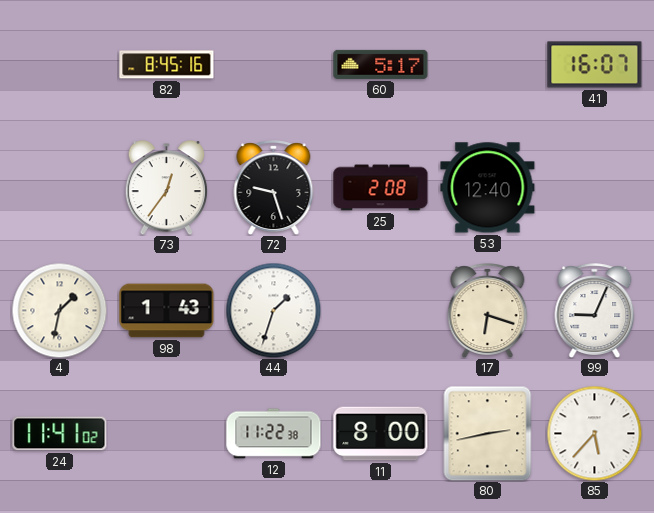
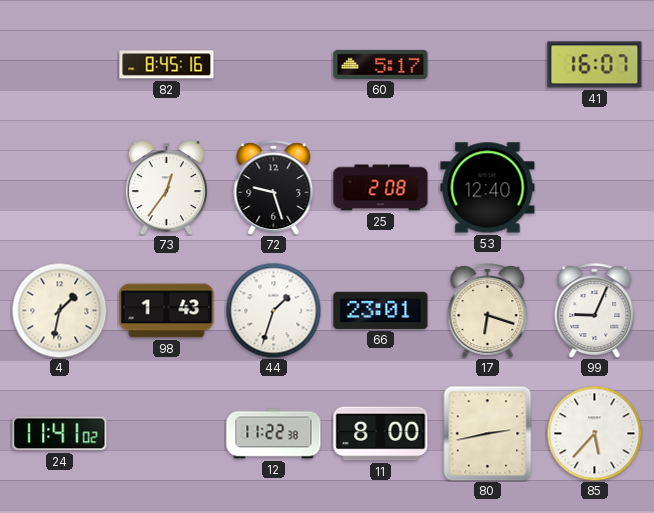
66: none -> 23:01 (381, 310)
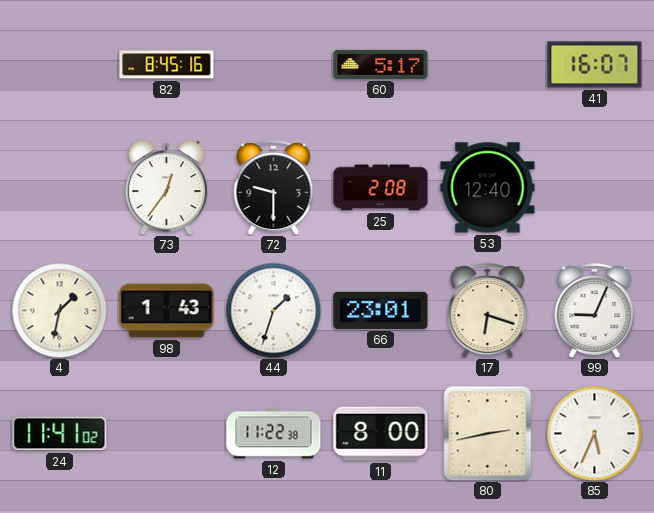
72: 9:27 -> 9:30 (274, 187)
85: 5:37 -> 5:34 (594, 433)
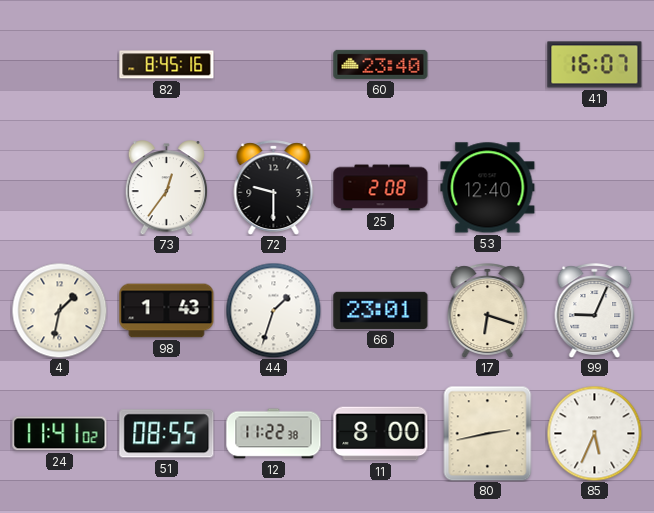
60: 5:17 -> 23:40 (381, 64)
51: none -> 08:55 (167, 434)
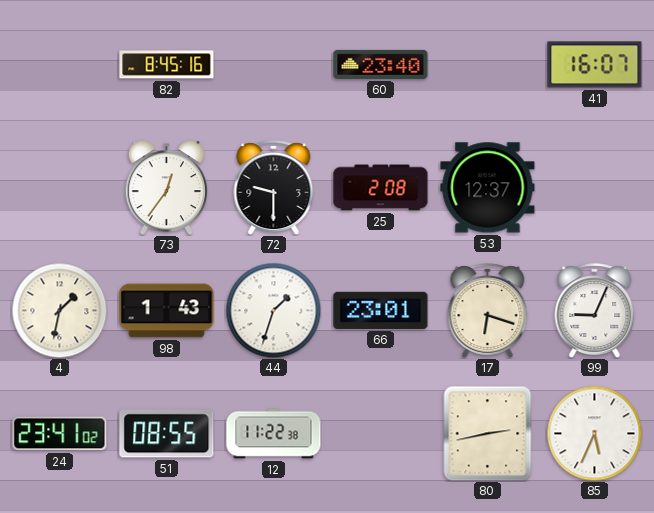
53: 12:40 -> 12:37 (488, 188)
24: 11:41 -> 23:41 (60, 434)
11: 8:00 -> none (381, 434)
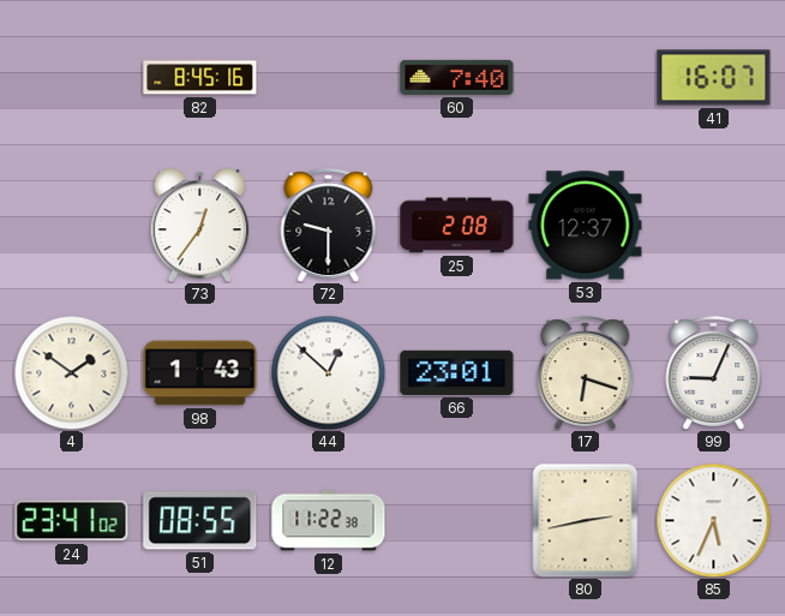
60: 23:40 -> 7:40 (457, 77)
4: 1:32 -> 1:51 (71, 372)
44: 1:33 -> 12:52 (328, 372)
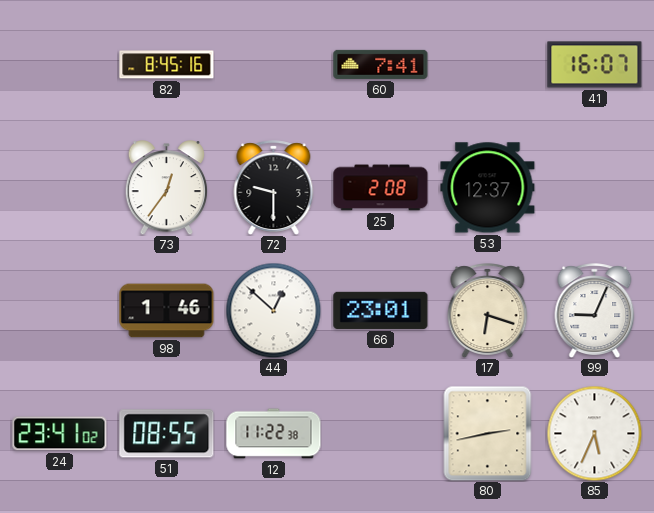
60: 7:40 -> 7:41 (381, 64)
4: 1:51 -> none (71, 372)
98: 1:43 -> 1:46 (167, 311)
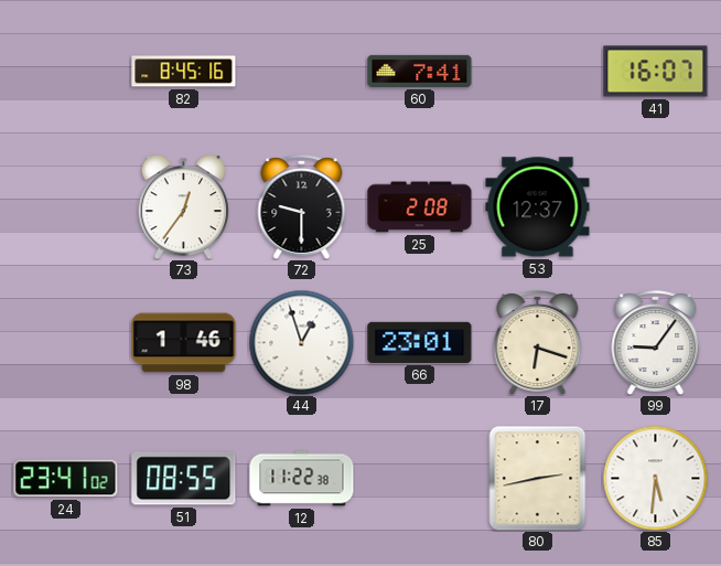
44: 12:52 -> 12:57 (301, 342)
99: 9:04 -> 9:06 (656, 342)
85: 5:34 -> 5:31 (655, 478)
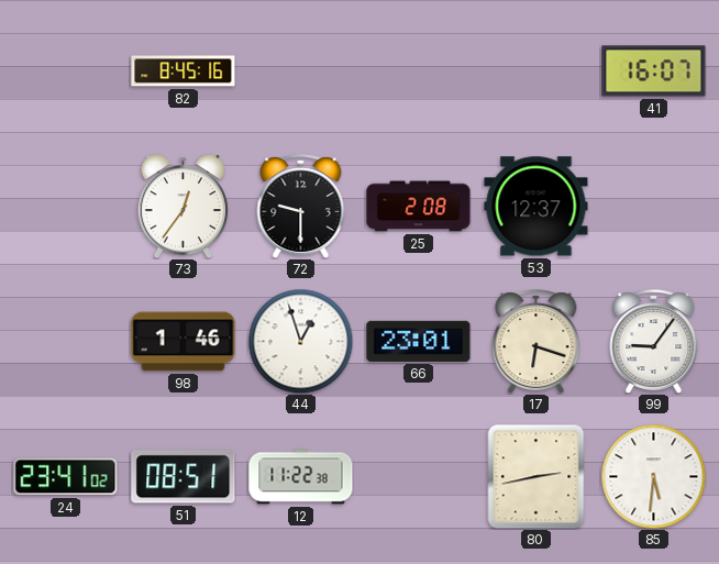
60: 7:41 -> none (420, 71)
51: 08:55 -> 08:51 (184, 477)
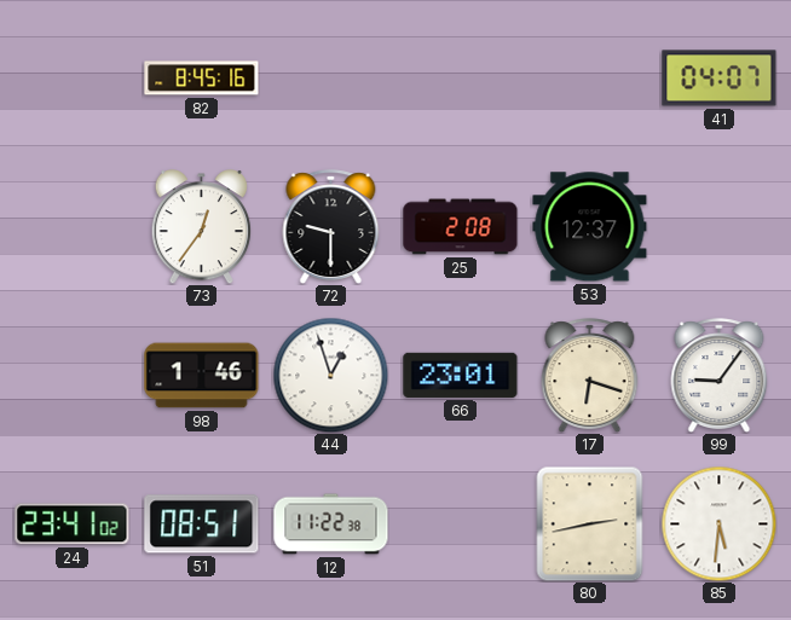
41: 16:07 -> 04:07 (720, 79)
